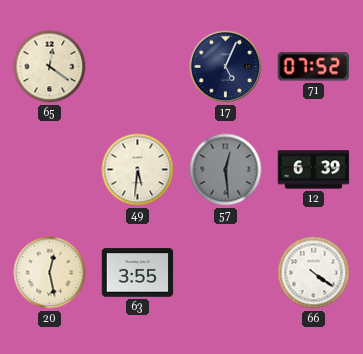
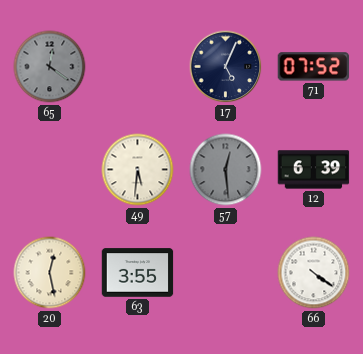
65 dial: cream -> grey (50, 67)
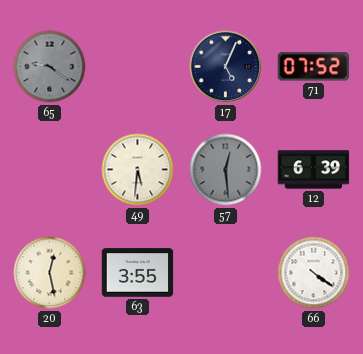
65: 12:21 -> 9:21 (50, 67)
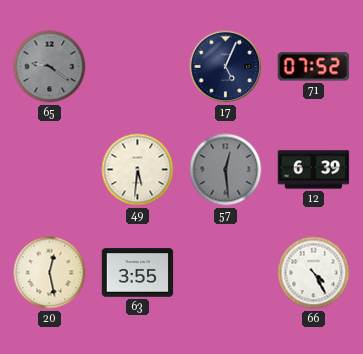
66: 4:21 -> 4:25 (314, 273)
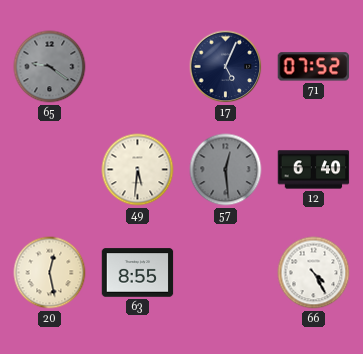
12: 6:39 -> 6:40 (314, 170)
63: 3:55 -> 8:55 (138, 273)
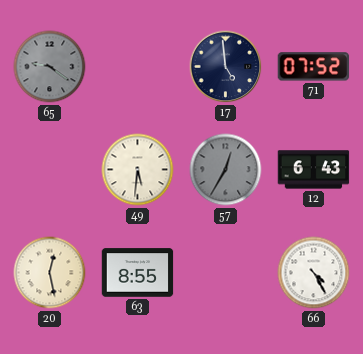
17: 5:04 -> 4:59 (226, 67)
57: 12:29 -> 12:35 (226, 170)
12: 6:40 -> 6:43 (314, 170)
